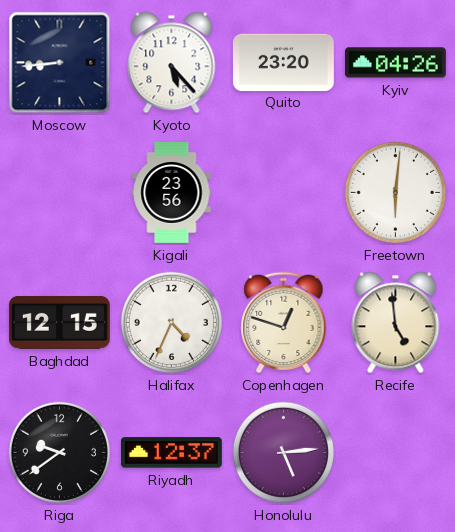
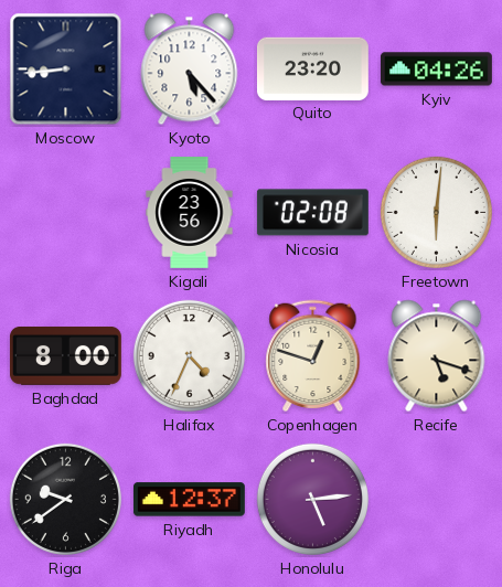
Nicosia: none -> 02:08 (312, 213)
Baghdad: 12:15 -> 8:00 (65, 355)
Recife: 4:59 -> 5:18 (437, 356)
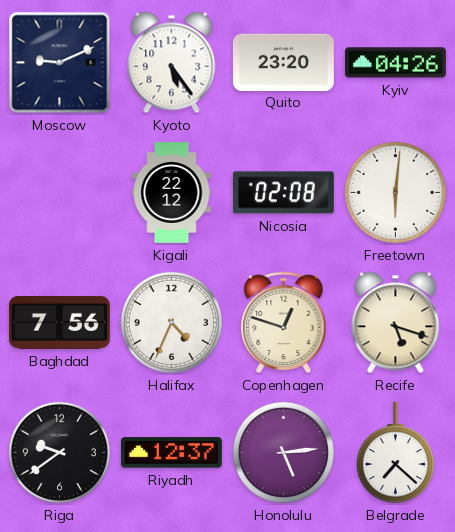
Moscow: 8:44 -> 9:11 (60, 63)
Kyoto: 5:23 -> 5:24 (172, 63)
Kigali: 23:56 -> 22:12 (172, 193)
Baghdad: 8:00 -> 7:56 (59, 322)
Belgrade: none -> 7:22 (395, 453)
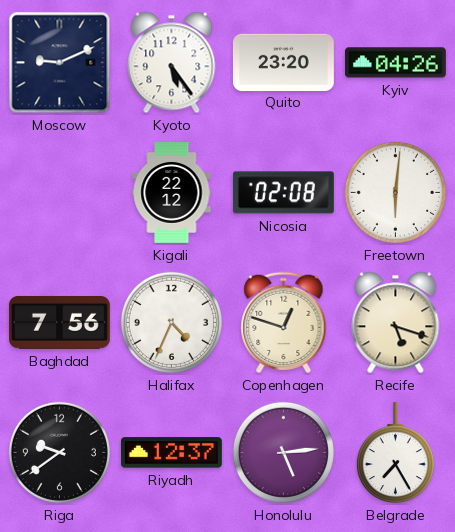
Belgrade: 7:22 -> 7:25 (395, 453)
